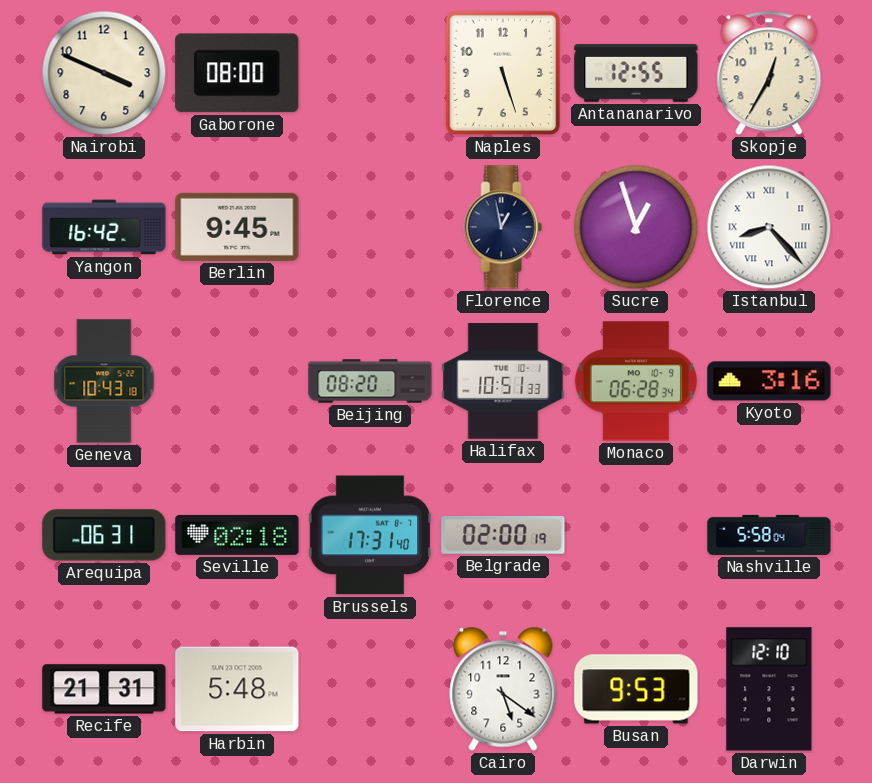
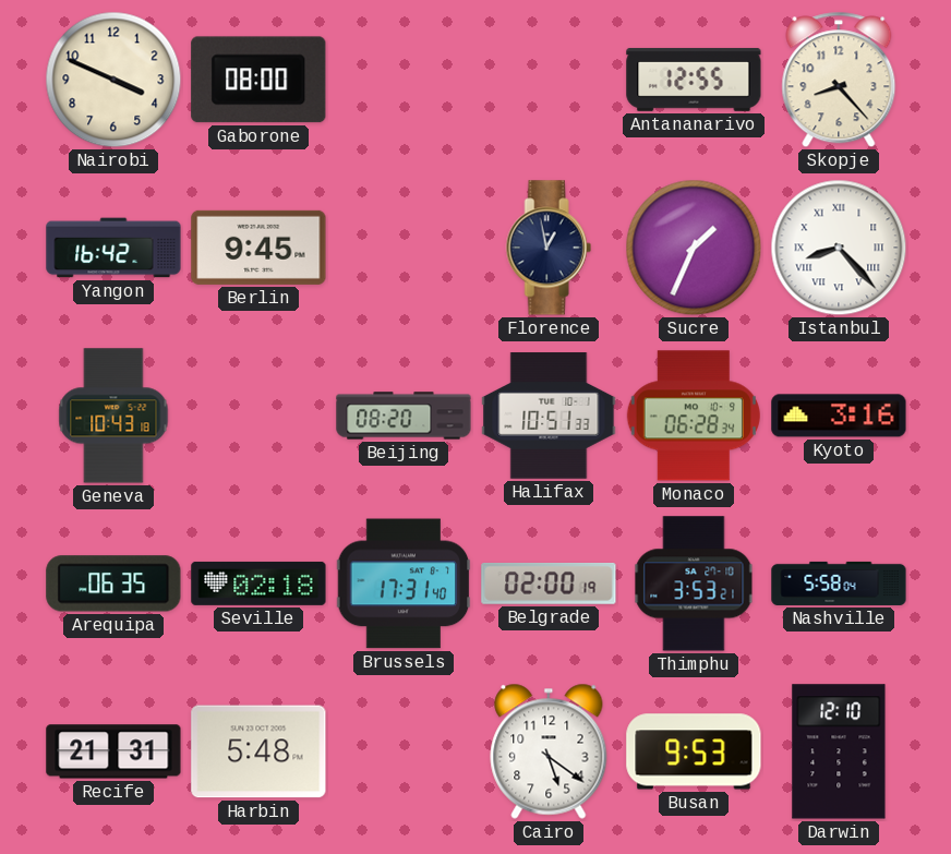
Naples: 5:27 -> none (503, 73)
Skopje: 12:35 -> 8:23 (839, 80)
Sucre: 12:57 -> 1:34 (694, 248)
Arequipa: 06:31 -> 06:35 (113, 584)
Thimphu: none -> 3:53 (694, 584)
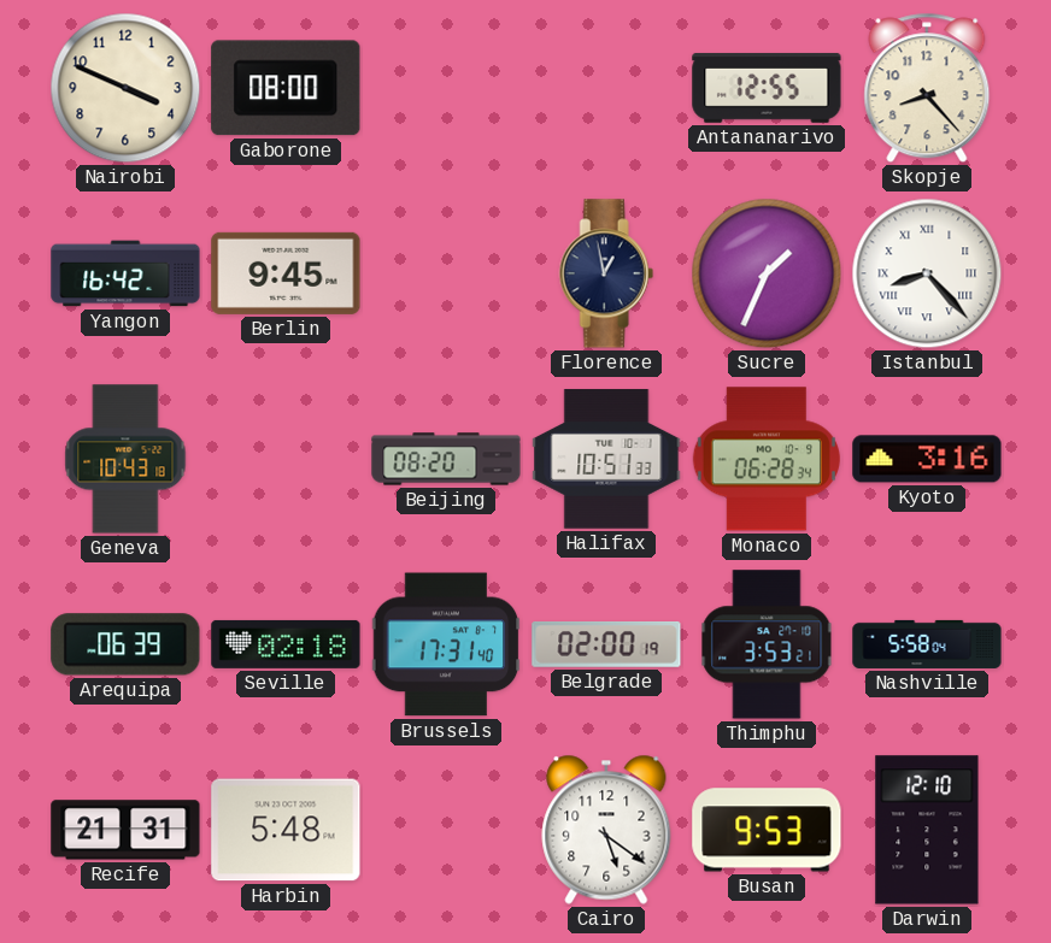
Arequipa: 06:35 -> 06:39 (125, 644)
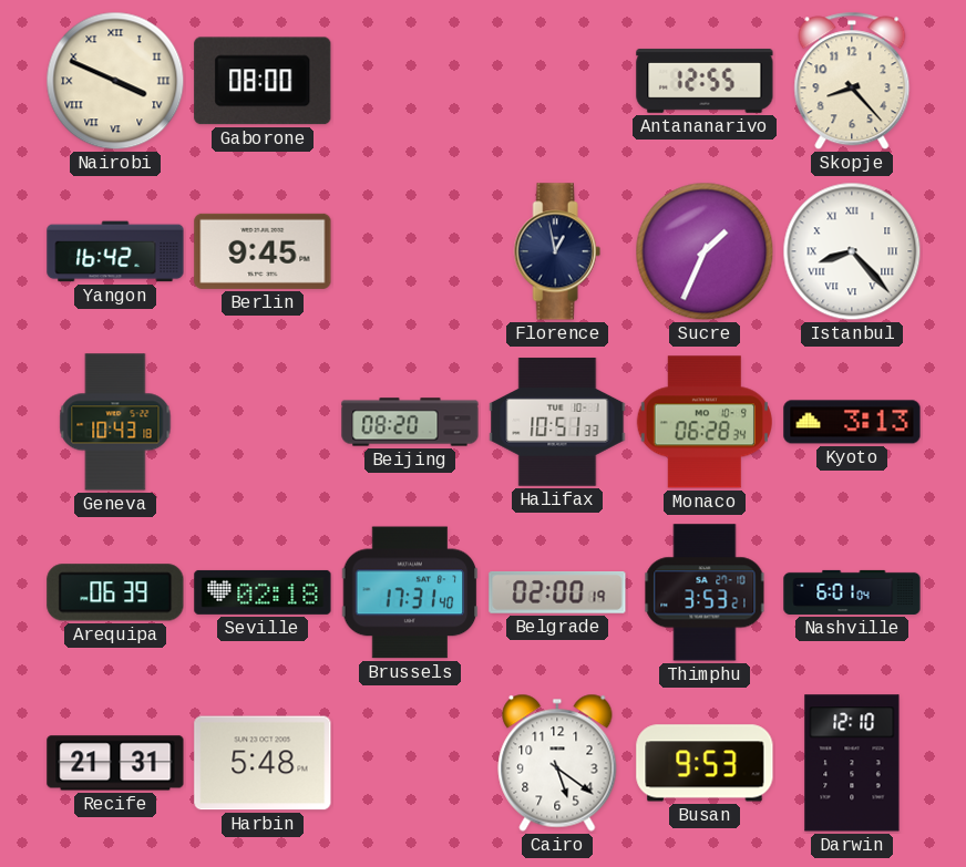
Nairobi numerals: Arabic -> Roman (115, 81)
Kyoto: 3:16 -> 3:13 (852, 422)
Nashville: 5:58 -> 6:01 (852, 592)
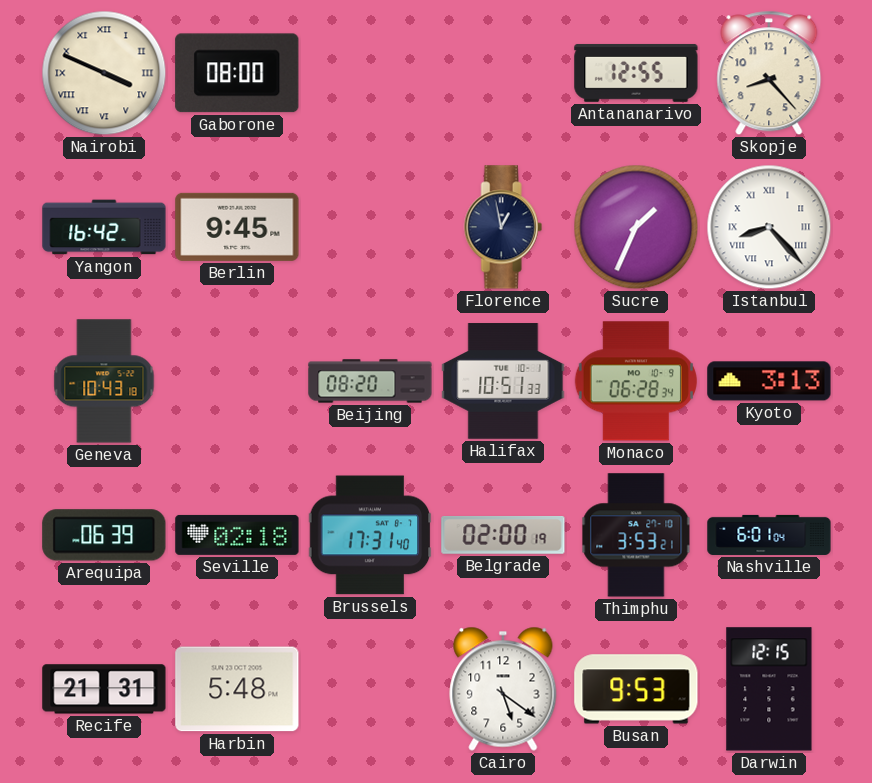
Darwin: 12:10 -> 12:15 (769, 689)
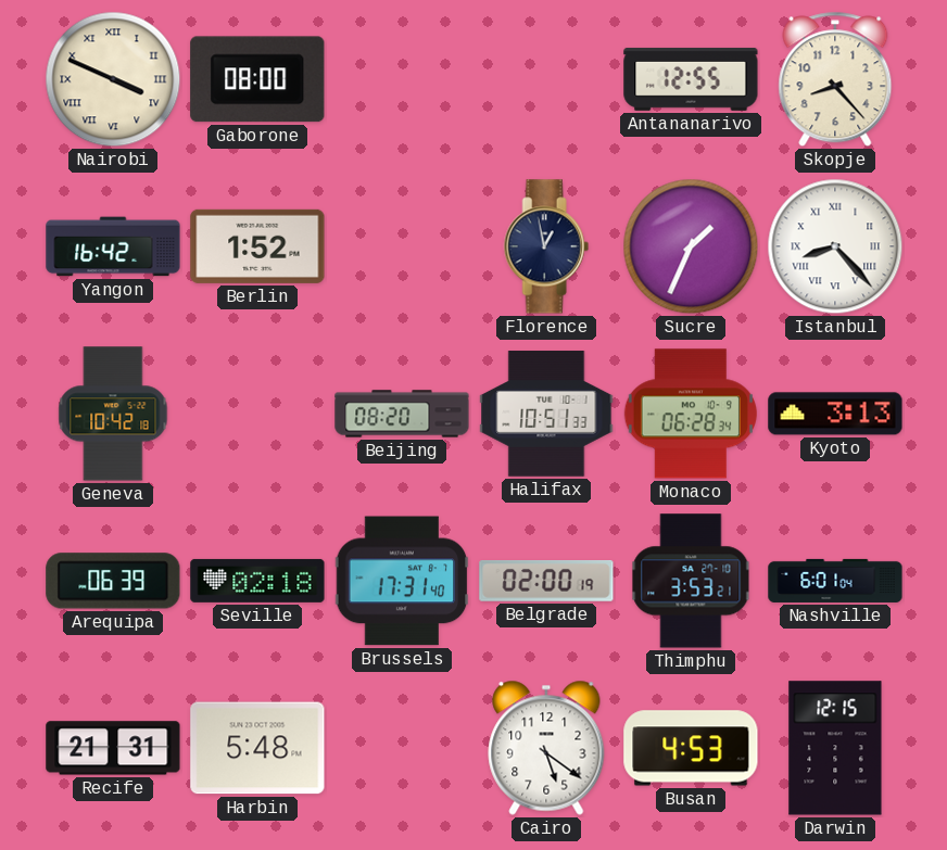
Berlin: 9:45 -> 1:52 (257, 246)
Geneva: 10:43 -> 10:42 (113, 414)
Busan: 9:53 -> 4:53 (691, 748)
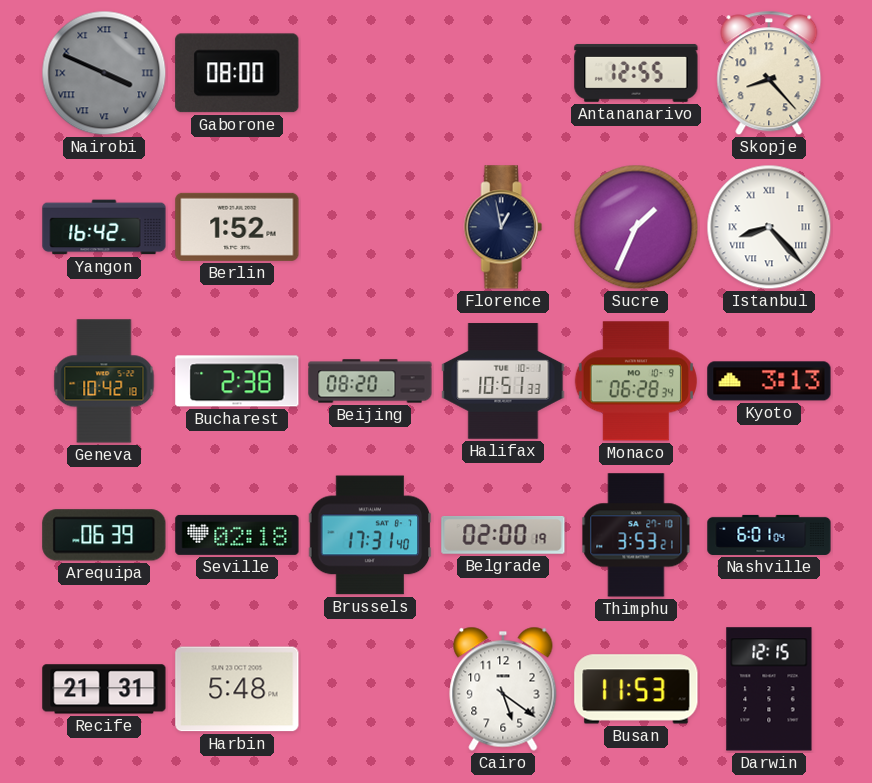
Nairobi dial: cream -> grey (104, 73)
Bucharest: none -> 2:38 (237, 381)
Busan: 4:53 -> 11:53 (636, 689)
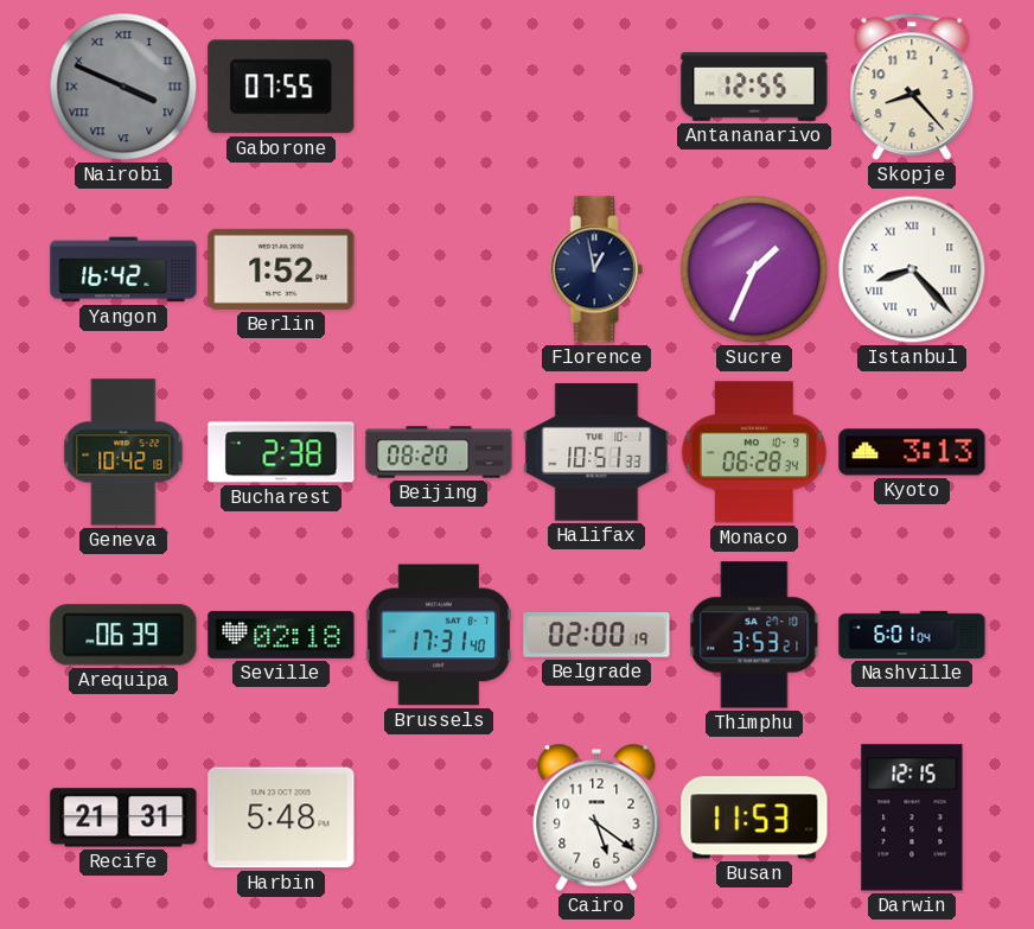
Gaborone: 08:00 -> 07:55 (281, 87)
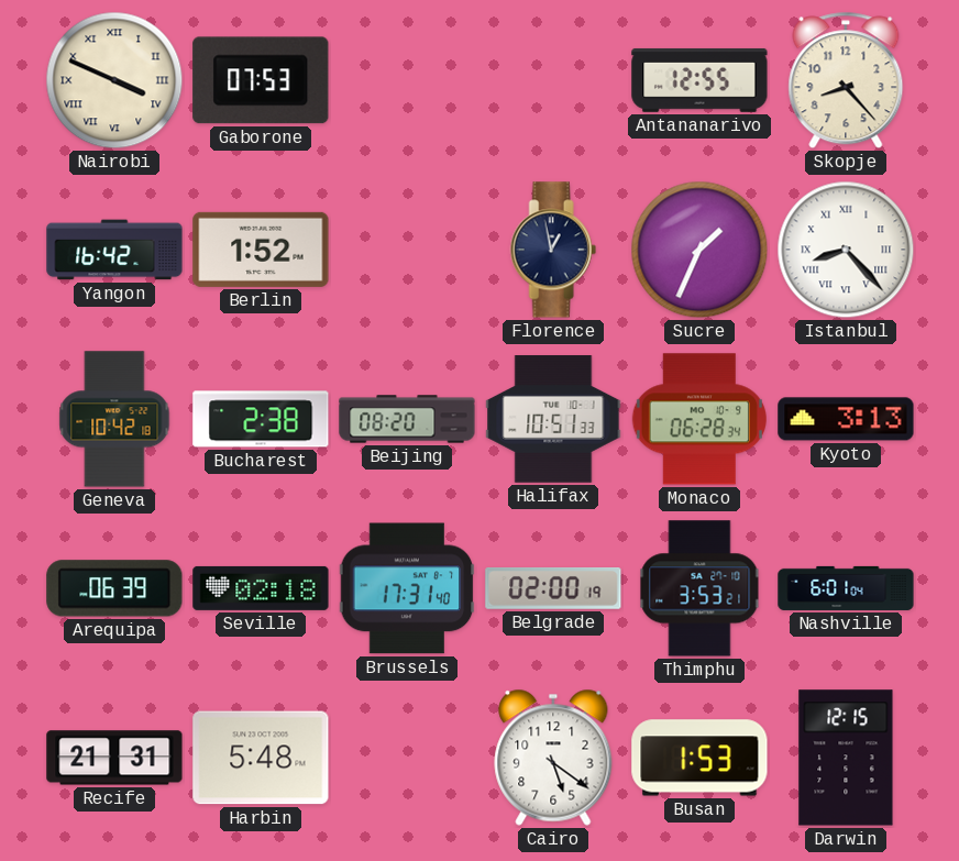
Nairobi dial: grey -> cream (114, 80)
Gaborone: 07:55 -> 07:53 (261, 80)
Busan: 11:53 -> 1:53 (699, 758)
